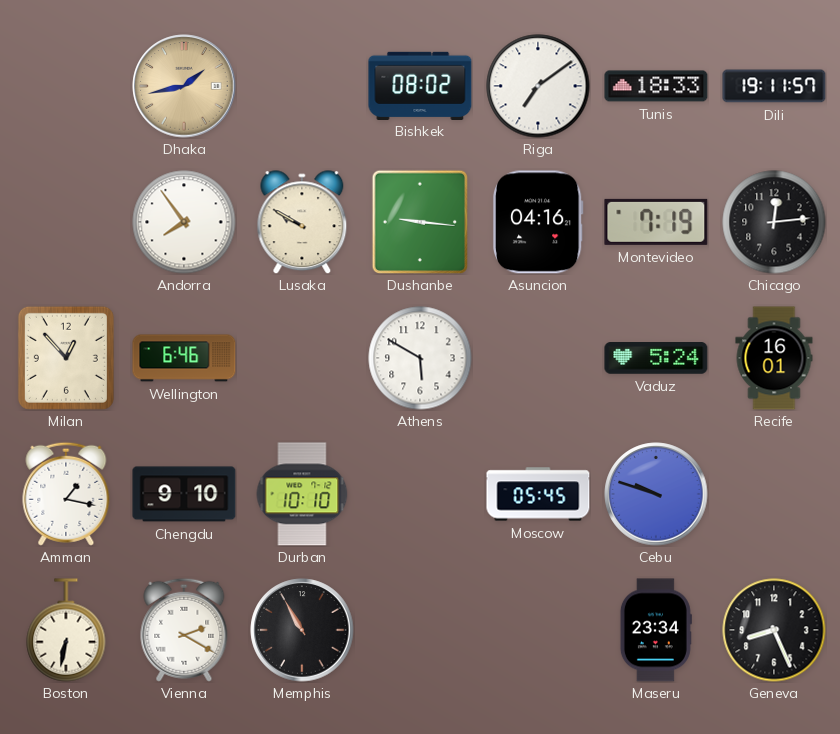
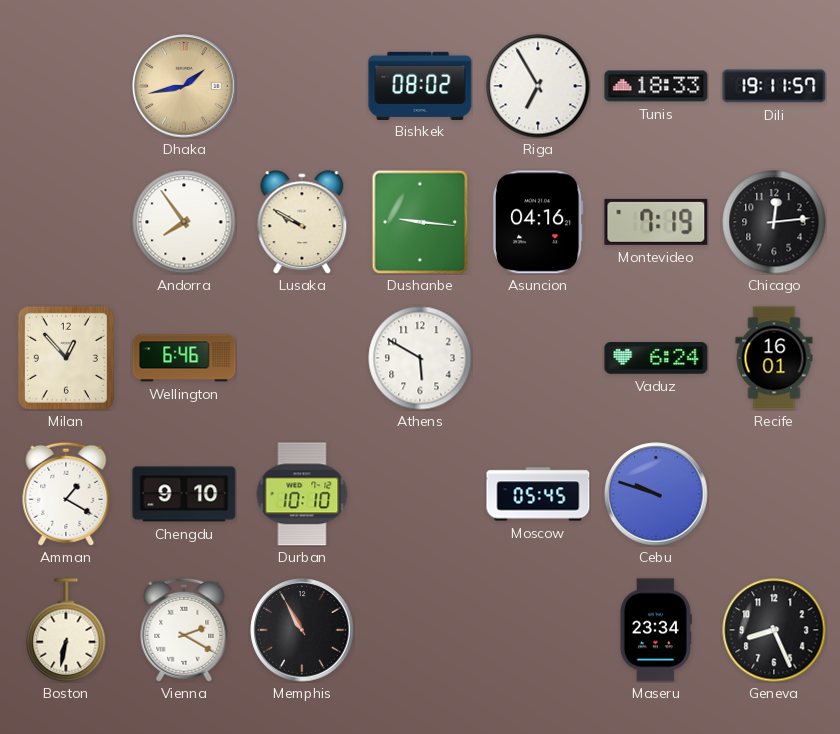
Riga: 7:09 -> 6:55 (538, 86)
Vaduz: 5:24 -> 6:24 (656, 358)
Amman: 1:17 -> 1:20 (66, 494)
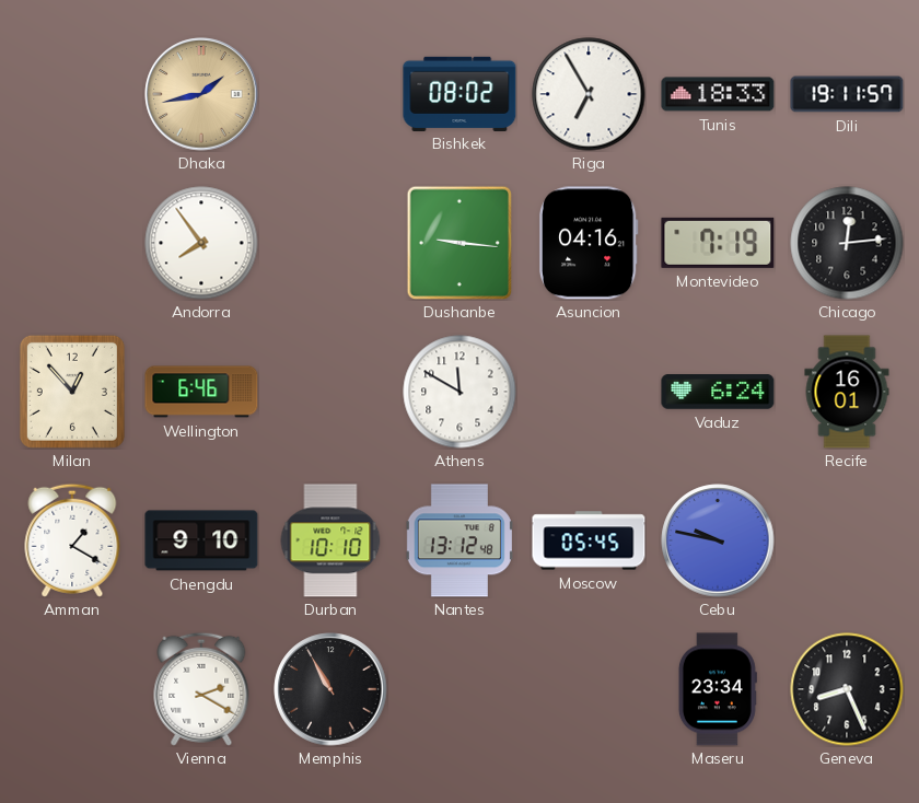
Lusaka: 9:50 -> none (302, 222)
Athens: 5:50 -> 11:50 (460, 392)
Nantes: none -> 13:12 (460, 540)
Cebu: 9:48 -> 9:47 (718, 540)
Boston: 6:32 -> none (66, 630)
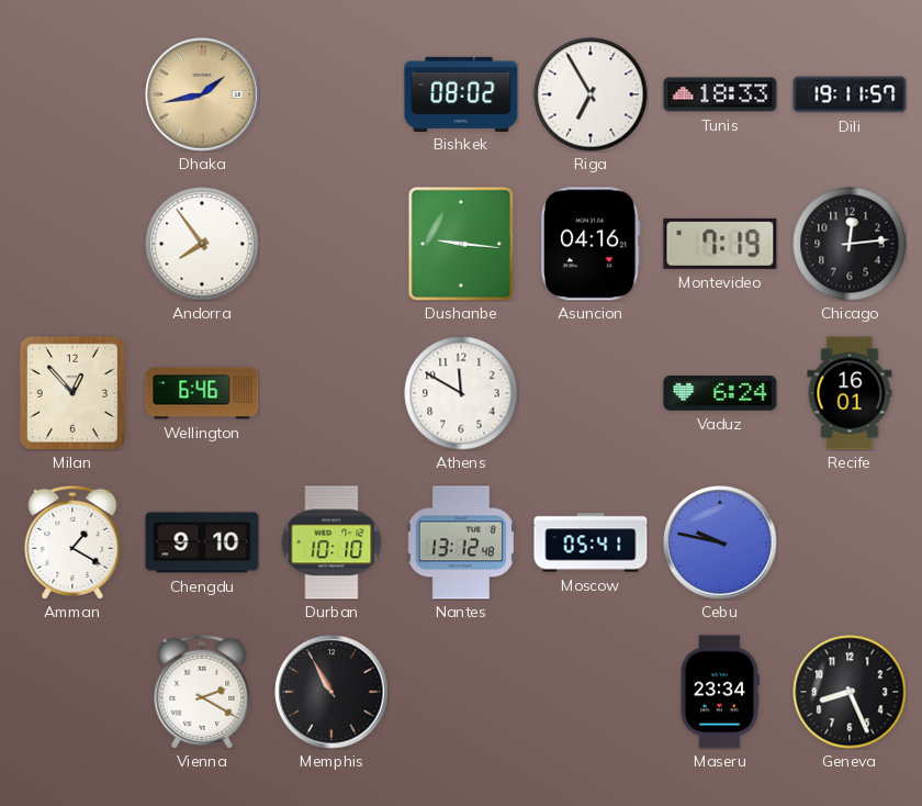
Moscow: 05:45 -> 05:41 (591, 542)
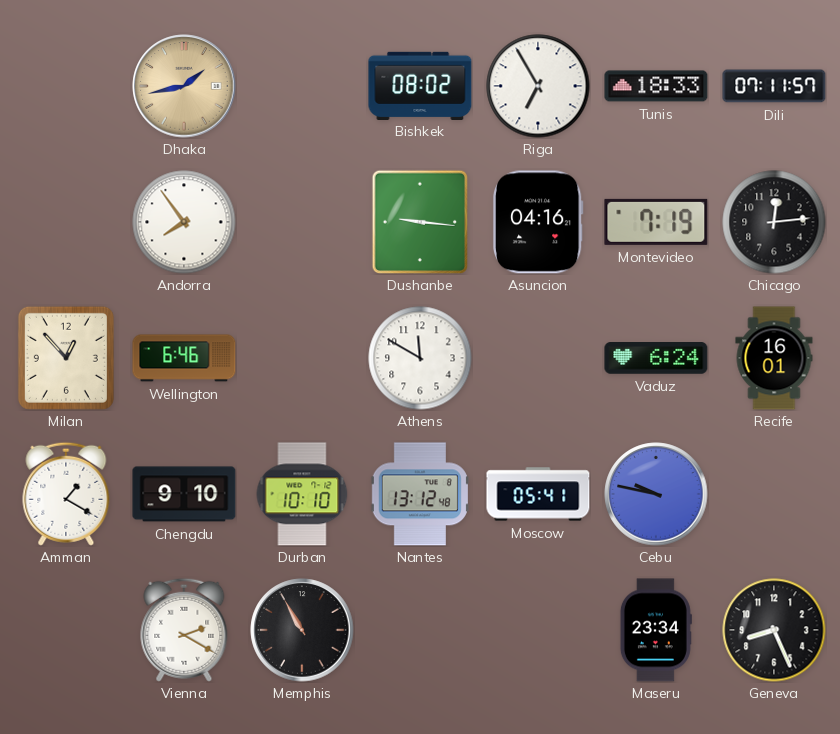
Dili: 19:11 -> 07:11 (774, 86)
